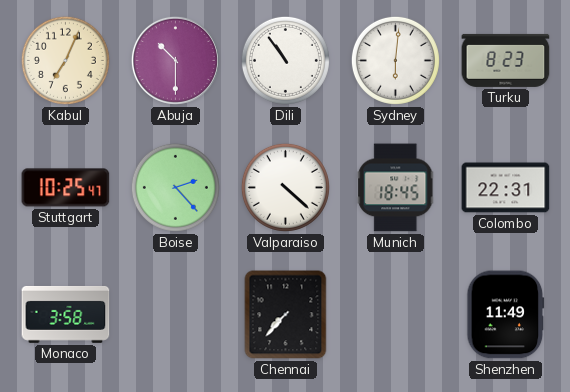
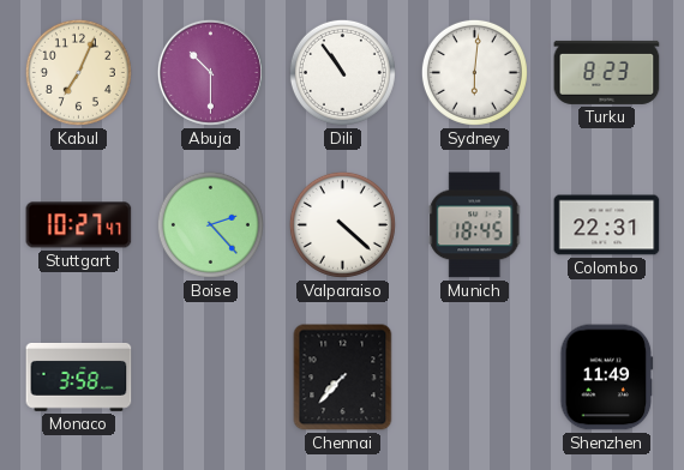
Stuttgart: 10:25 -> 10:27 (79, 225)
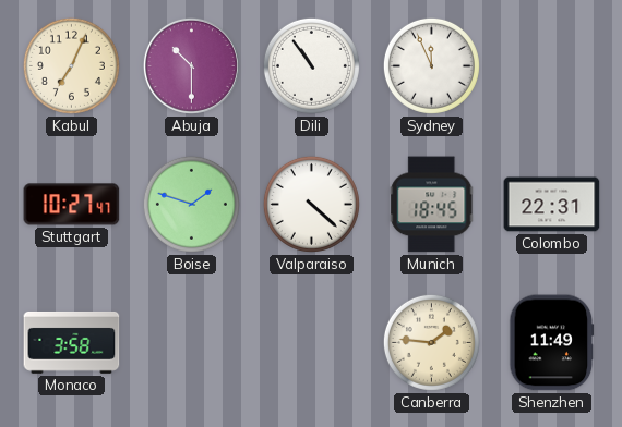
Sydney: 6:01 -> 11:56 (431, 65)
Turku: 8:23 -> none (607, 72)
Boise: 2:23 -> 1:48 (191, 204)
Chennai: 7:37 -> none (343, 378)
Canberra: none -> 1:46 (431, 342)
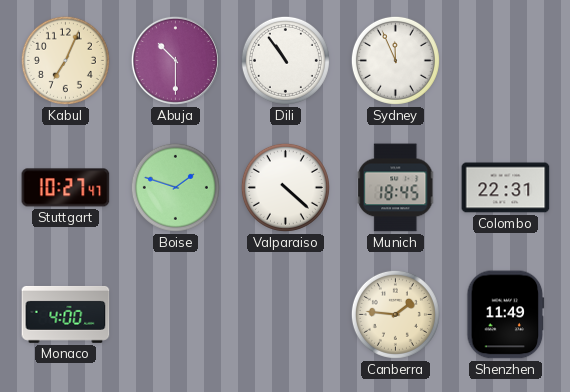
Monaco: 3:58 -> 4:00 (66, 314)
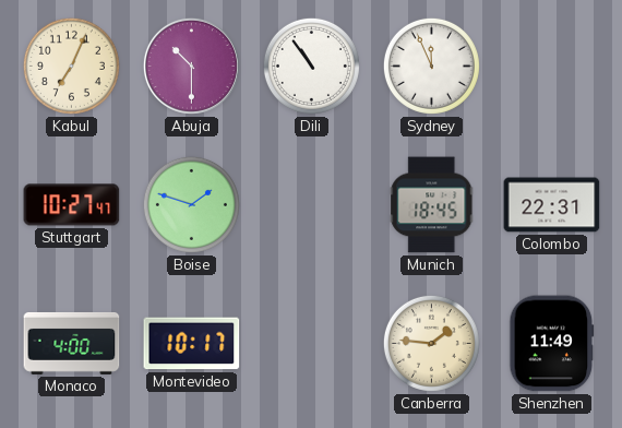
Valparaiso: 4:22 -> none (285, 187)
Montevideo: none -> 10:17 (192, 344)
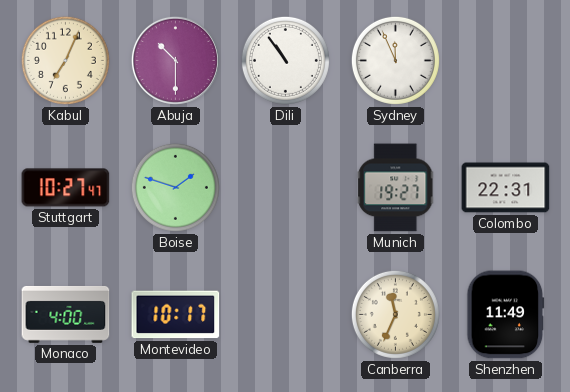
Munich: 18:45 -> 19:27 (396, 188)
Canberra: 1:46 -> 11:34 (395, 314)
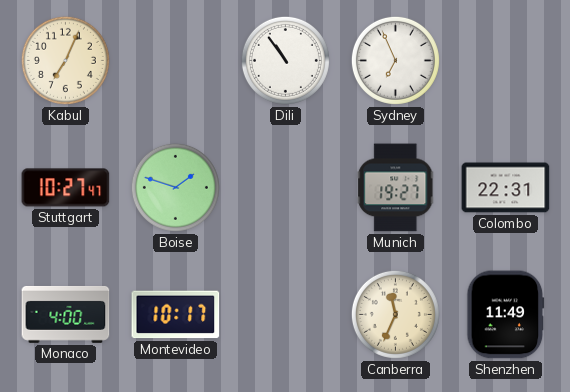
Abuja: 10:30 -> none (175, 60)
Sydney: 11:56 -> 6:56 (395, 60)
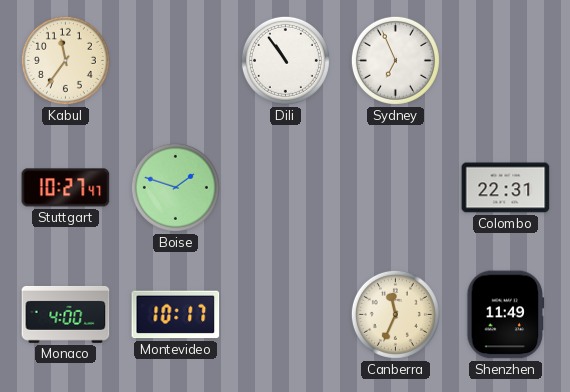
Kabul: 7:04 -> 11:36 (65, 60)
Munich: 19:27 -> none (396, 188)
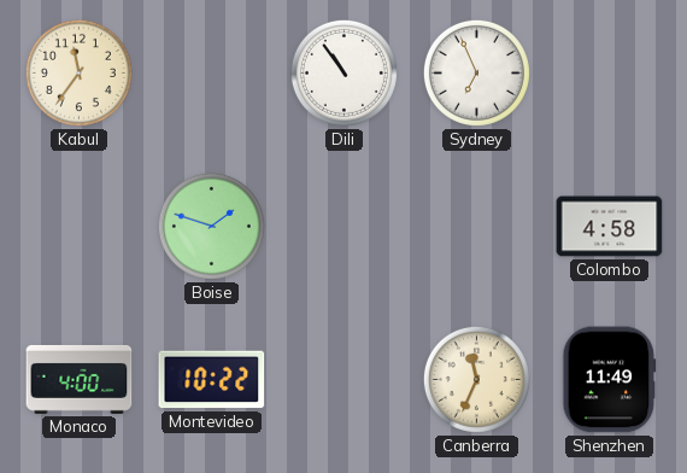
Stuttgart: 10:27 -> none (66, 188)
Colombo: 22:31 -> 4:58 (610, 227)
Montevideo: 10:17 -> 10:22 (212, 380)
